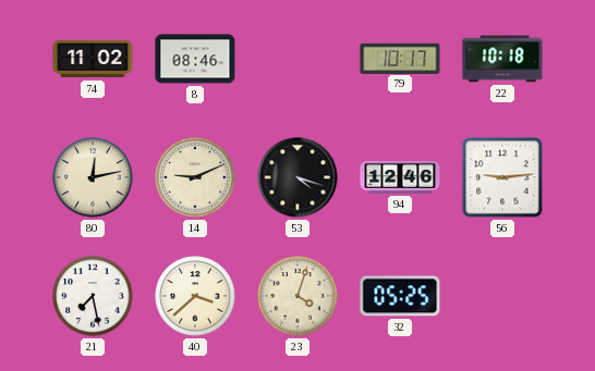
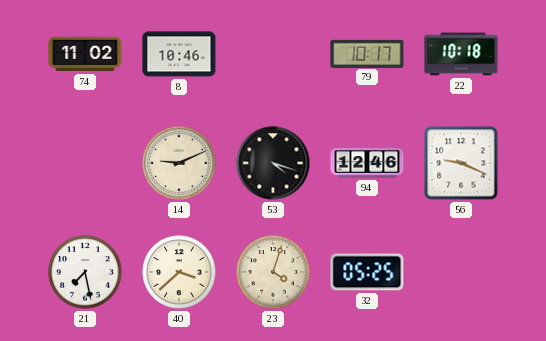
8: 08:46 -> 10:46 (179, 54)
80: 12:13 -> none (93, 177)
56: 9:14 -> 9:19 (461, 163)
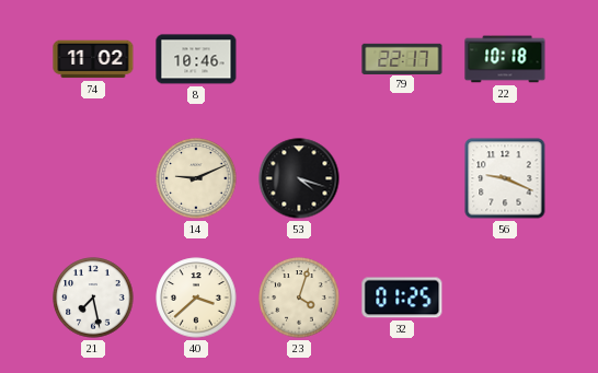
79: 10:17 -> 22:17 (402, 58)
94: 12:46 -> none (367, 164)
32: 05:25 -> 01:25 (402, 298)
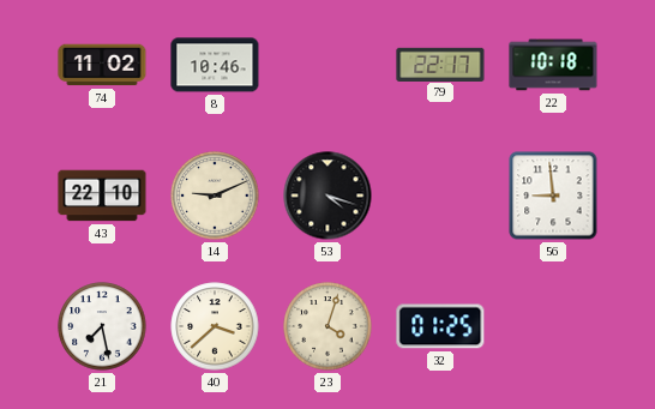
43: none -> 22:10 (102, 196)
56: 9:19 -> 8:59 (553, 196)
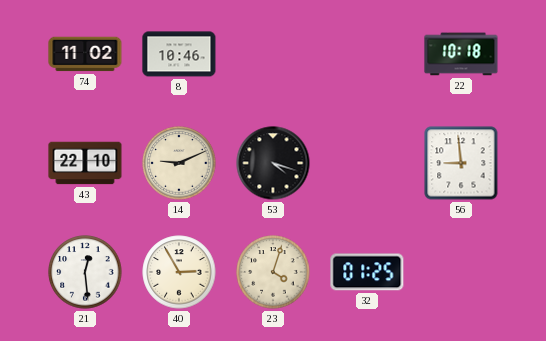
79: 22:17 -> none (440, 64)
21: 7:28 -> 12:29 (85, 272)
40: 3:38 -> 2:55 (179, 272)
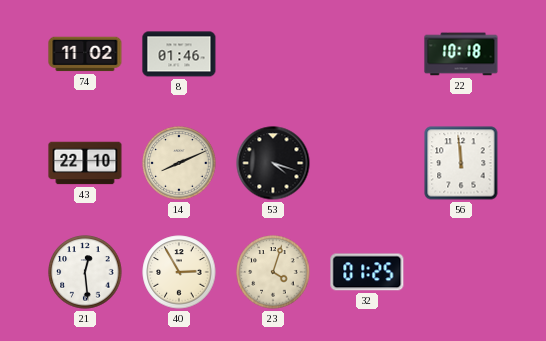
8: 10:46 -> 01:46 (179, 54)
14: 9:11 -> 8:11 (179, 163)
56: 8:59 -> 11:59 (461, 163)
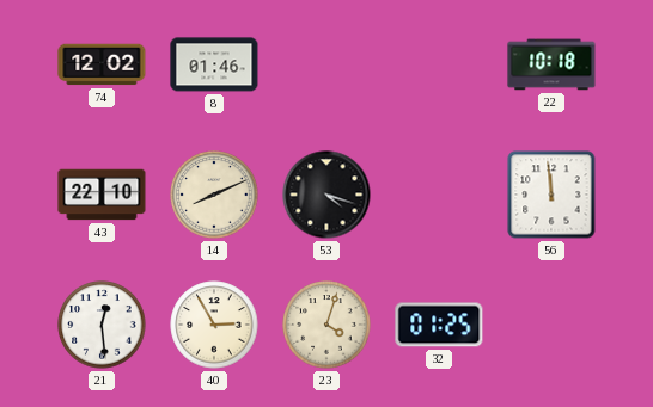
74: 11:02 -> 12:02 (102, 64)
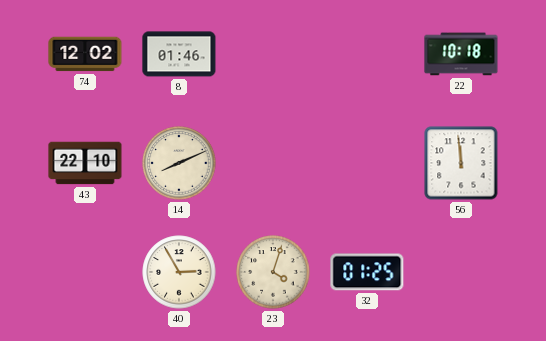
53: 4:18 -> none (326, 195)
21: 12:29 -> none (102, 325)
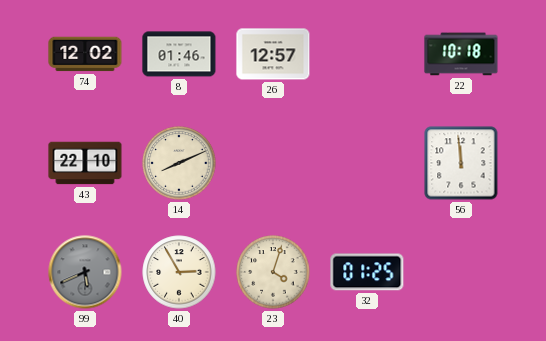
26: none -> 12:57 (273, 54)
99: none -> 5:41 (85, 272)
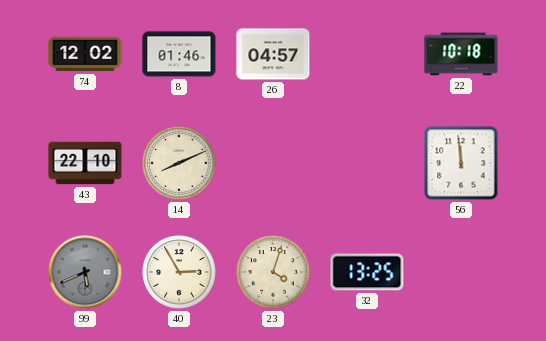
26: 12:57 -> 04:57 (273, 54)
32: 01:25 -> 13:25 (367, 272)
